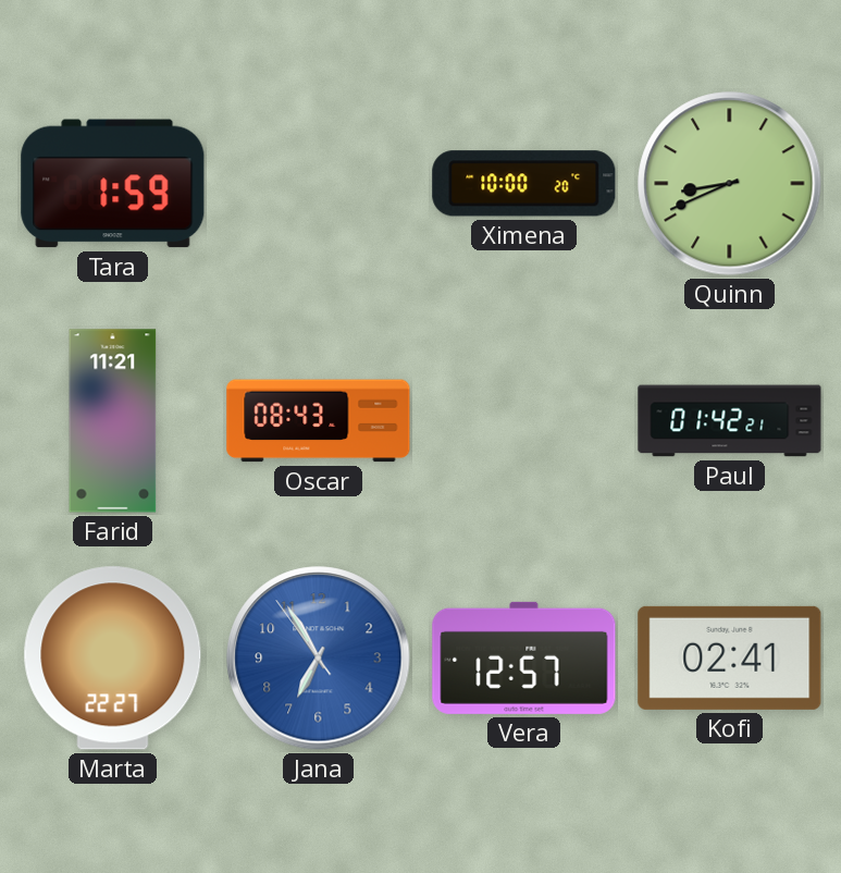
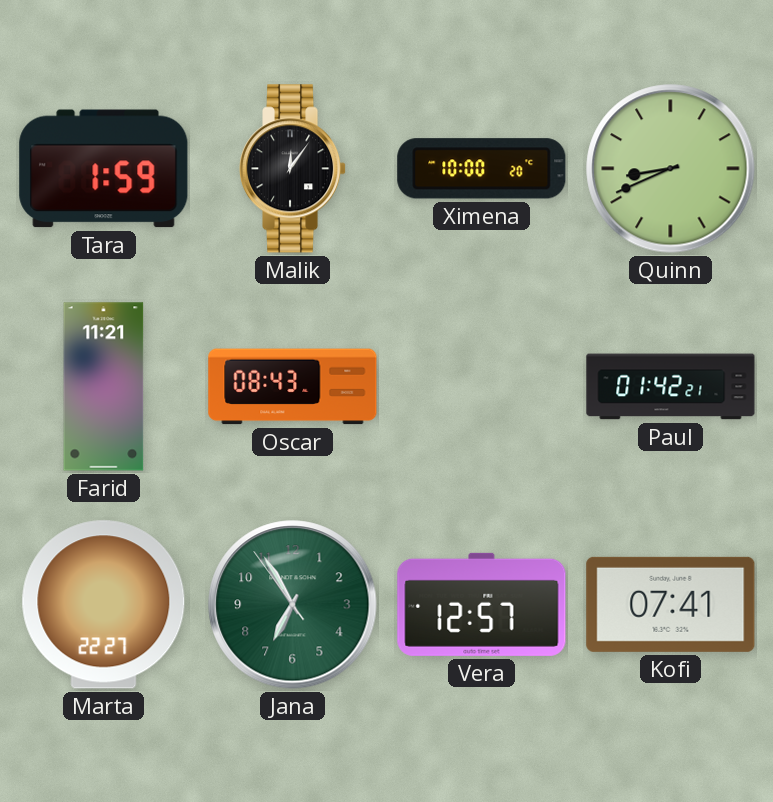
Malik: none -> 12:06 (293, 169)
Jana dial: blue -> green (293, 605)
Kofi: 02:41 -> 07:41 (671, 604)
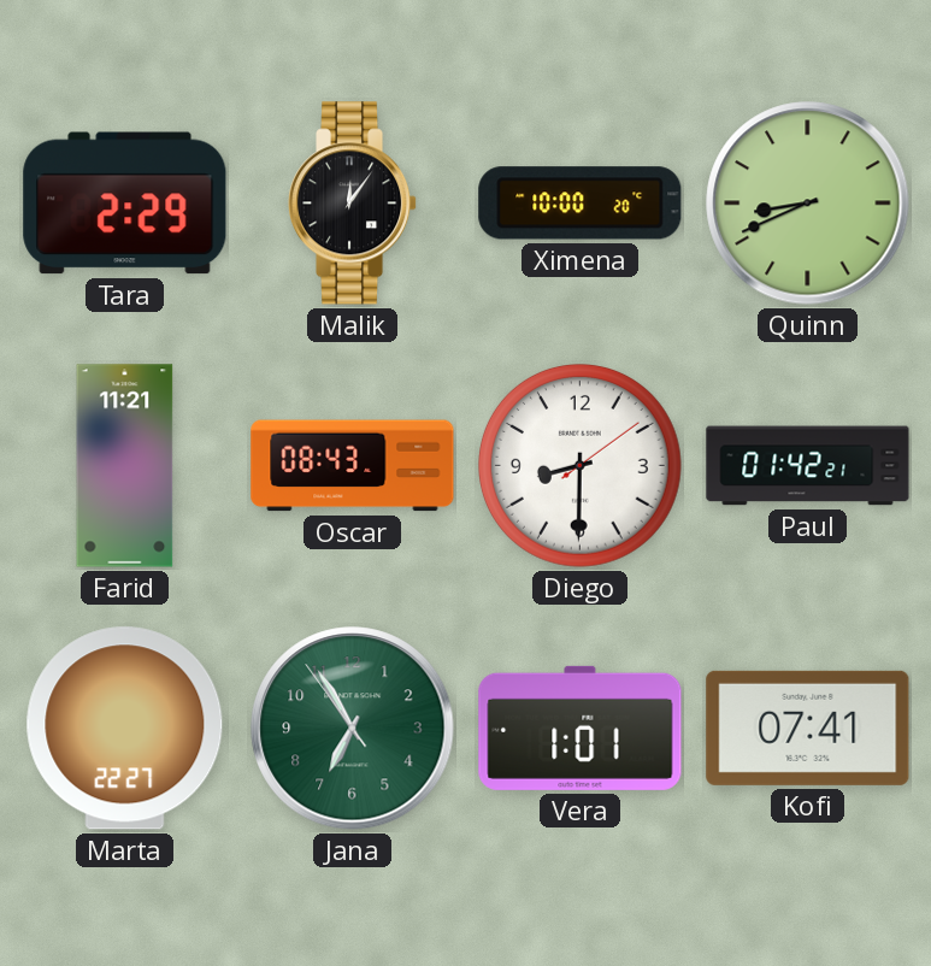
Tara: 1:59 -> 2:29 (125, 204)
Diego: none -> 8:30 (581, 466)
Vera: 12:57 -> 1:01 (581, 728)
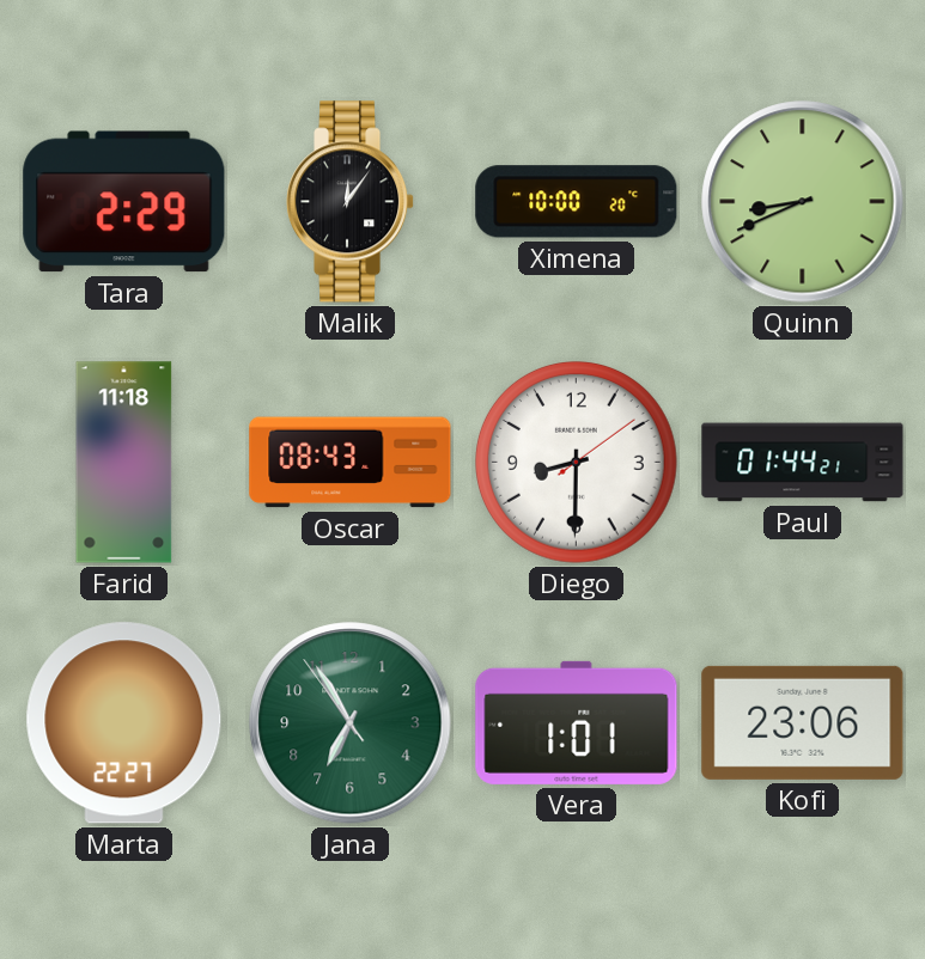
Farid: 11:21 -> 11:18 (124, 463)
Paul: 01:42 -> 01:44 (803, 463)
Kofi: 07:41 -> 23:06 (803, 722)
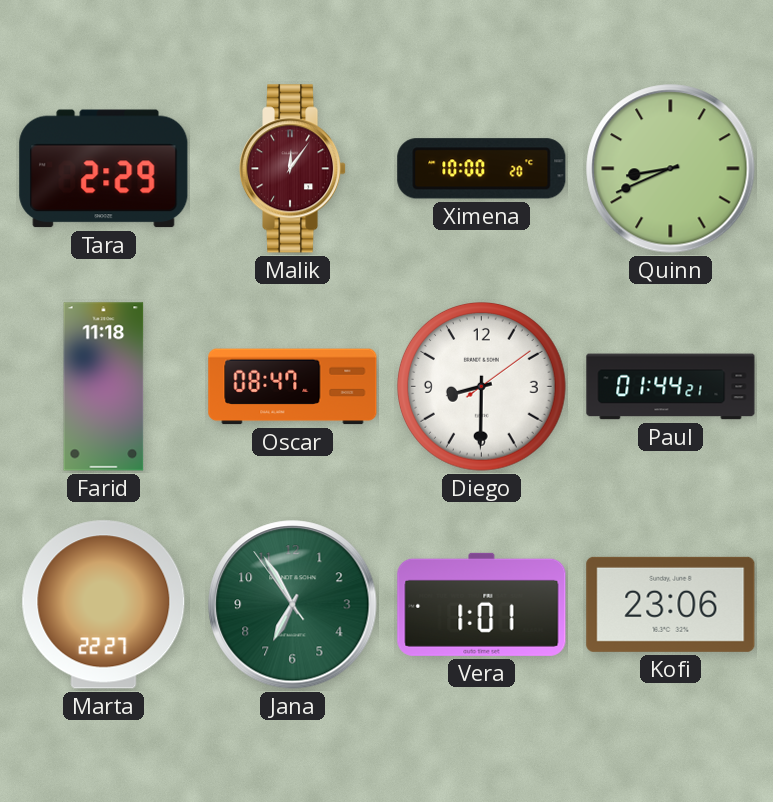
Malik dial: black -> burgundy (293, 169)
Oscar: 08:43 -> 08:47 (293, 387)
